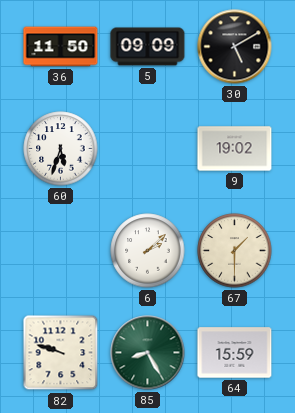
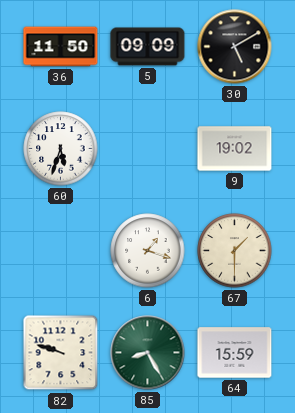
6: 2:08 -> 1:18 (148, 251)
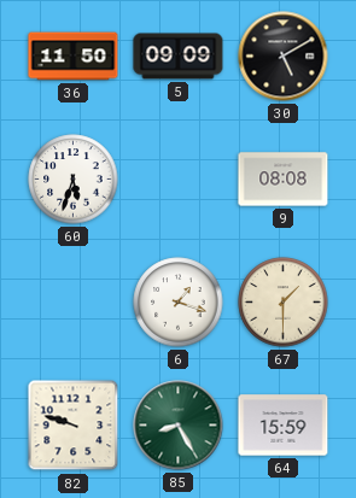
9: 19:02 -> 08:08 (284, 180)
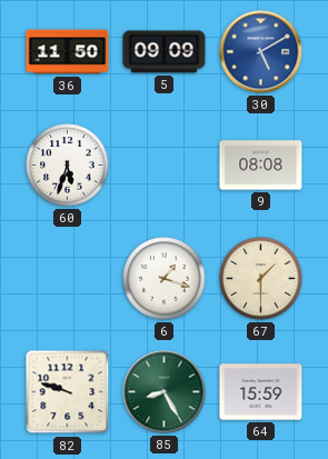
30 dial: black -> blue (261, 52)
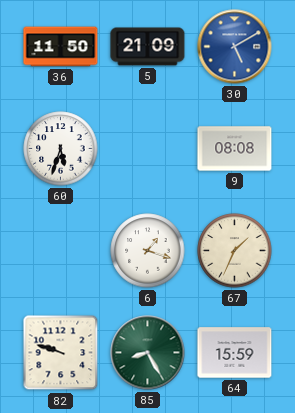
5: 09:09 -> 21:09 (148, 47)
67: 1:30 -> 1:34 (235, 251)
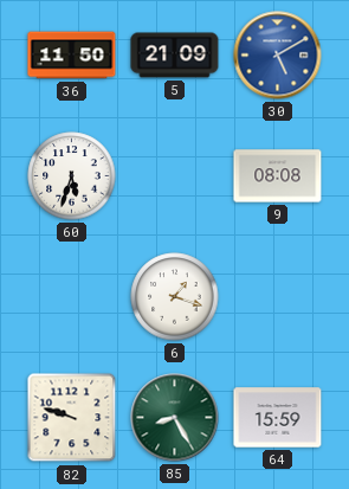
67: 1:34 -> none (235, 251)
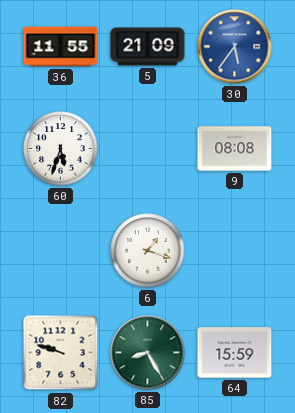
36: 11:50 -> 11:55 (61, 47)
30: 5:10 -> 5:36 (235, 47)
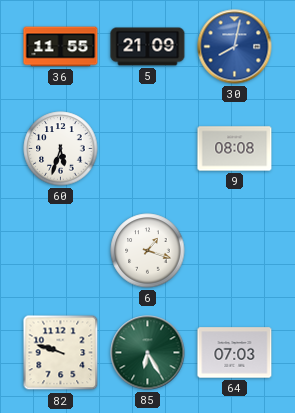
30: 5:36 -> 8:02 (235, 47)
85: 8:25 -> 6:25 (148, 353)
64: 15:59 -> 07:03 (235, 353)
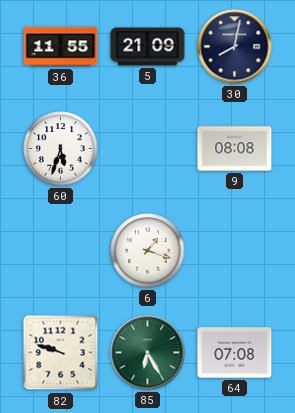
30 dial: blue -> navy (235, 47)
64: 07:03 -> 07:08 (235, 353)
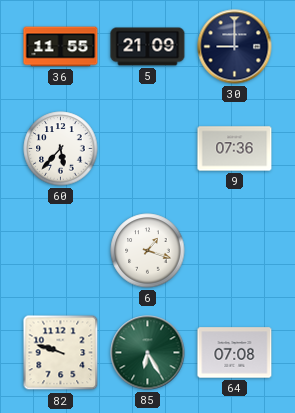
30: 8:02 -> 9:00 (235, 47)
60: 5:33 -> 5:37 (61, 149)
9: 08:08 -> 07:36 (235, 149)
